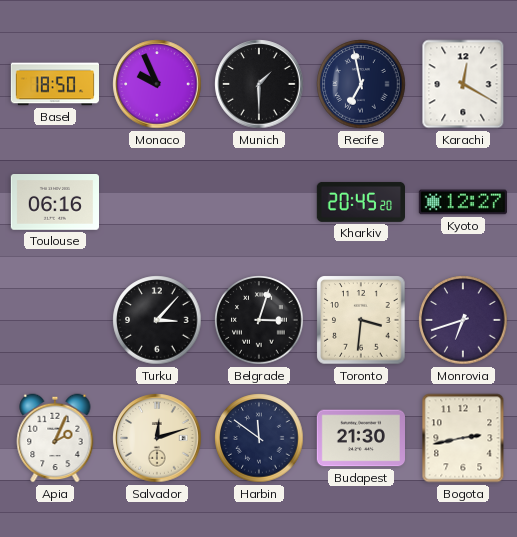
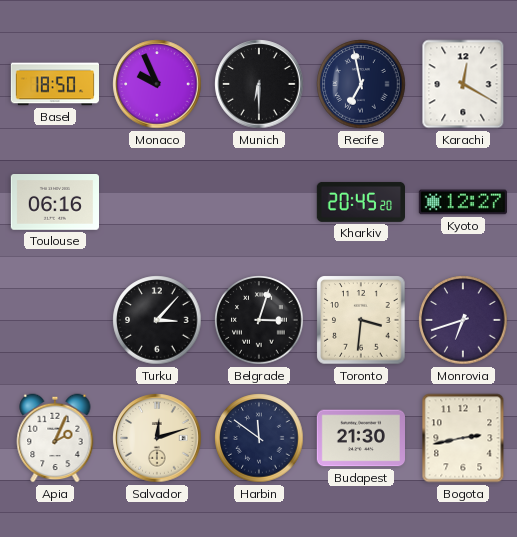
Munich: 1:30 -> 6:30 (259, 84)
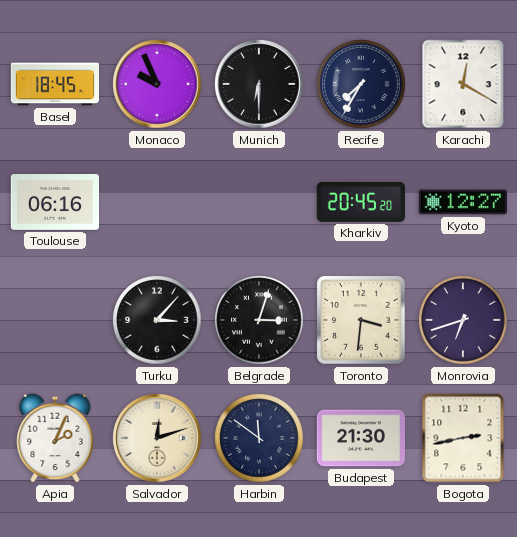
Basel: 18:50 -> 18:45 (54, 84)
Recife: 6:58 -> 7:35 (361, 84)
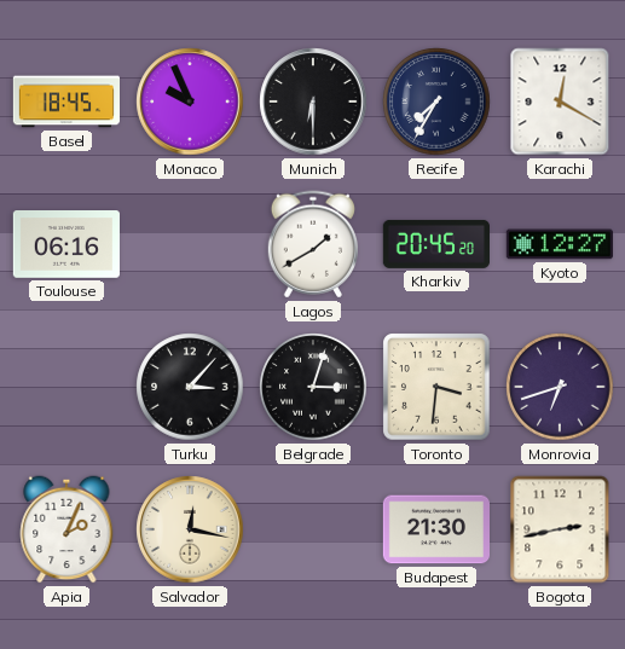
Lagos: none -> 1:40 (312, 244)
Salvador: 12:12 -> 12:17 (190, 529)
Harbin: 11:51 -> none (259, 438)
